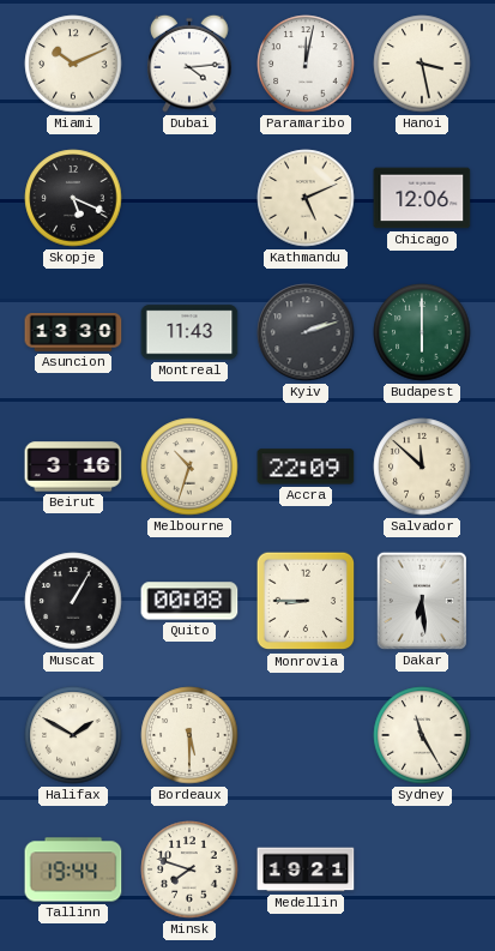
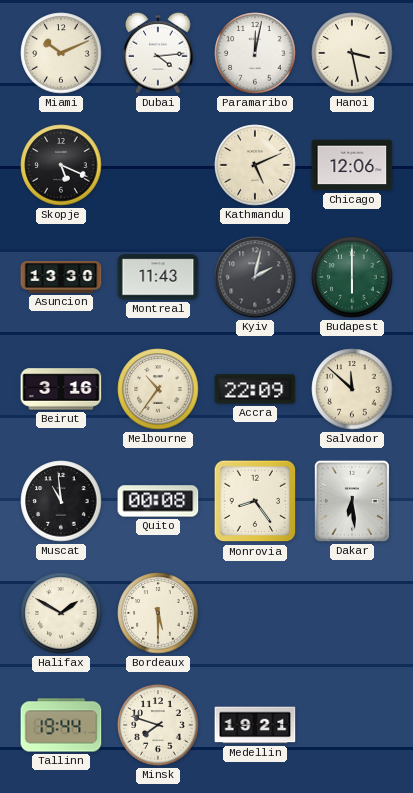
Kyiv: 2:12 -> 2:02 (255, 277)
Melbourne: 10:33 -> 10:36 (158, 389)
Muscat: 1:05 -> 10:59 (61, 501)
Monrovia: 8:45 -> 8:24 (255, 501)
Sydney: 11:25 -> none (422, 735)
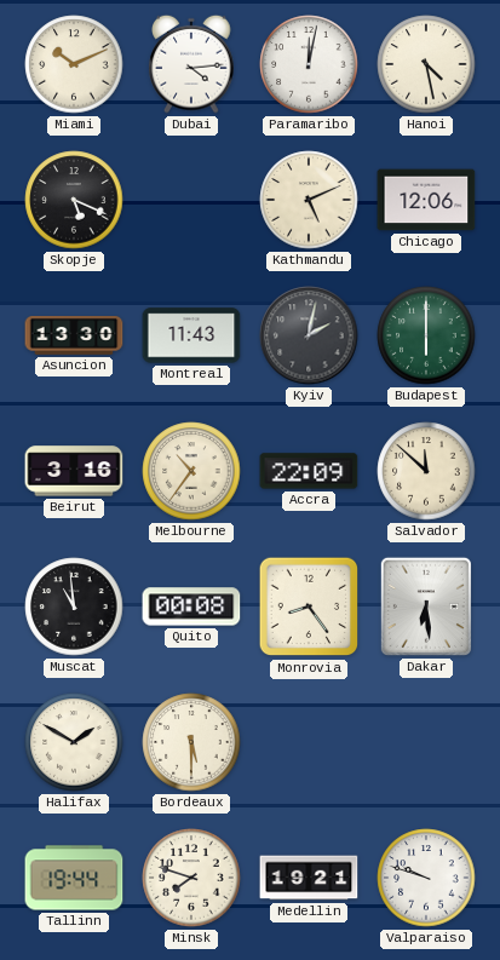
Hanoi: 3:28 -> 4:28 (426, 64)
Valparaiso: none -> 9:48 (426, 878)
